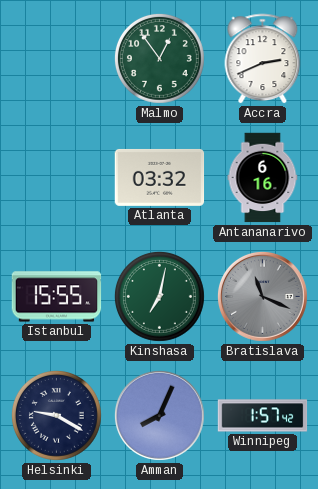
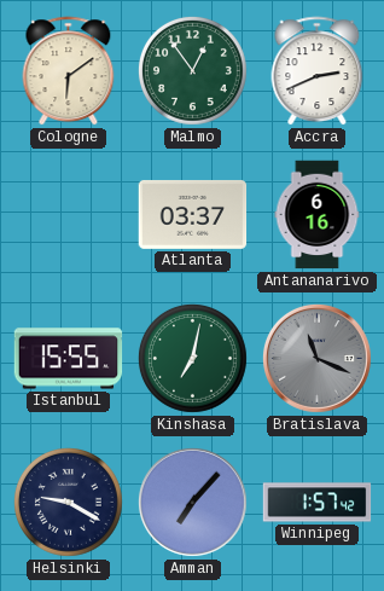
Cologne: none -> 6:09 (69, 71)
Atlanta: 03:32 -> 03:37 (193, 214)
Amman: 8:04 -> 7:07 (192, 502)
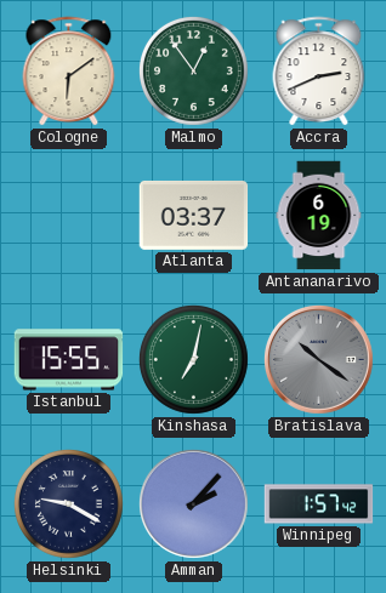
Antananarivo: 6:16 -> 6:19 (319, 216)
Bratislava: 11:19 -> 10:21 (318, 359)
Amman: 7:07 -> 2:07 (193, 503)
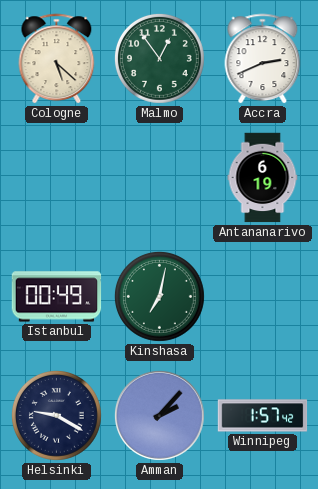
Cologne: 6:09 -> 5:22 (57, 59)
Atlanta: 03:37 -> none (194, 215)
Istanbul: 15:55 -> 00:49 (57, 297)
Bratislava: 10:21 -> none (318, 359)
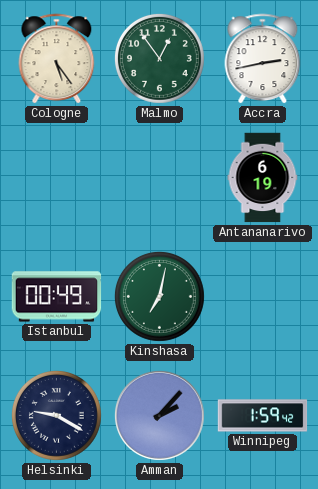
Cologne: 5:22 -> 5:24 (57, 59)
Accra: 2:41 -> 2:43 (263, 59)
Winnipeg: 1:57 -> 1:59 (263, 416)
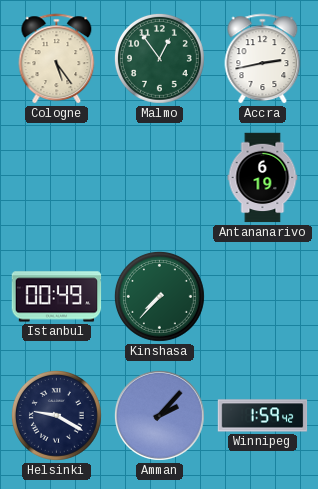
Kinshasa: 7:02 -> 7:37 (159, 296)
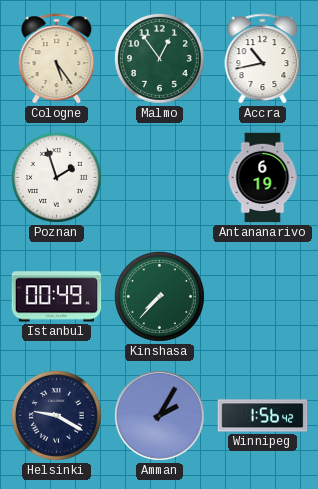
Accra: 2:43 -> 10:43 (263, 59)
Poznan: none -> 1:57 (56, 177)
Amman: 2:07 -> 2:05 (159, 415)
Winnipeg: 1:59 -> 1:56 (263, 416)
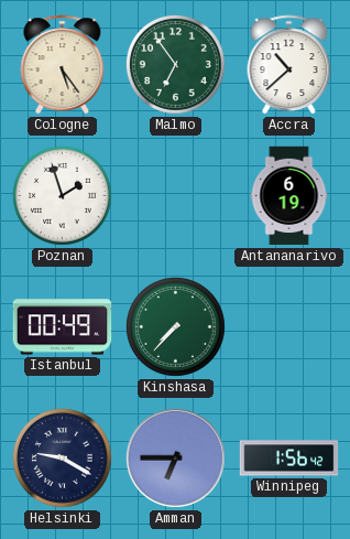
Malmo: 12:54 -> 6:54 (175, 64)
Accra: 10:43 -> 10:38 (289, 65)
Amman: 2:05 -> 6:45 (175, 457)
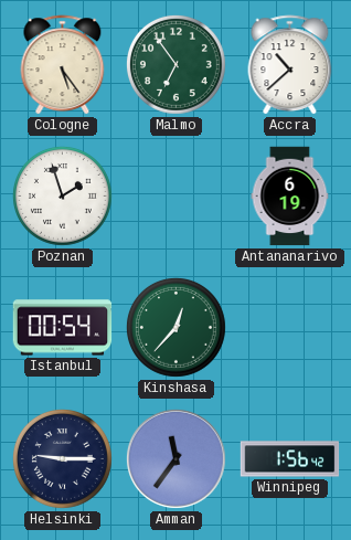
Istanbul: 00:49 -> 00:54 (63, 328)
Kinshasa: 7:37 -> 12:37 (175, 327)
Helsinki: 9:20 -> 9:15 (62, 458)
Amman: 6:45 -> 11:36 (175, 458)
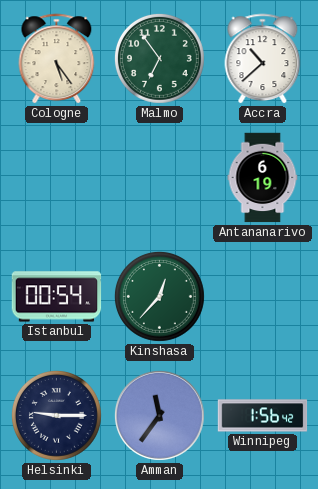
Poznan: 1:57 -> none (62, 195)
